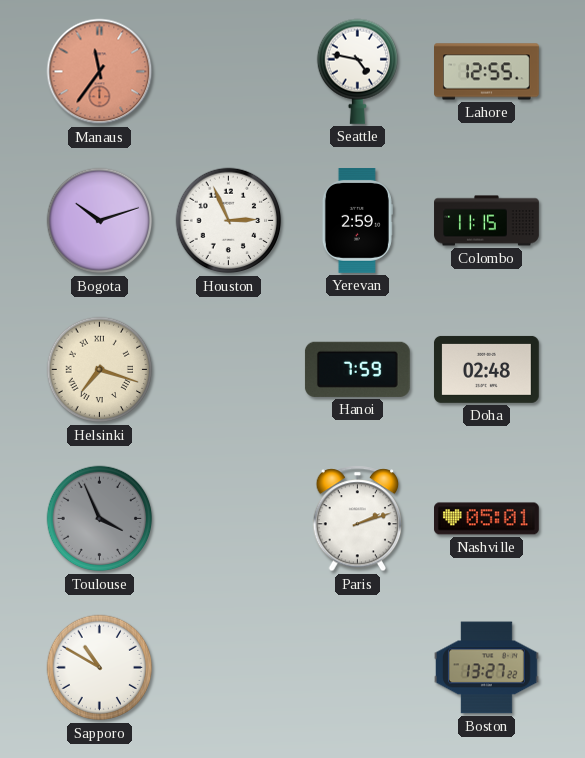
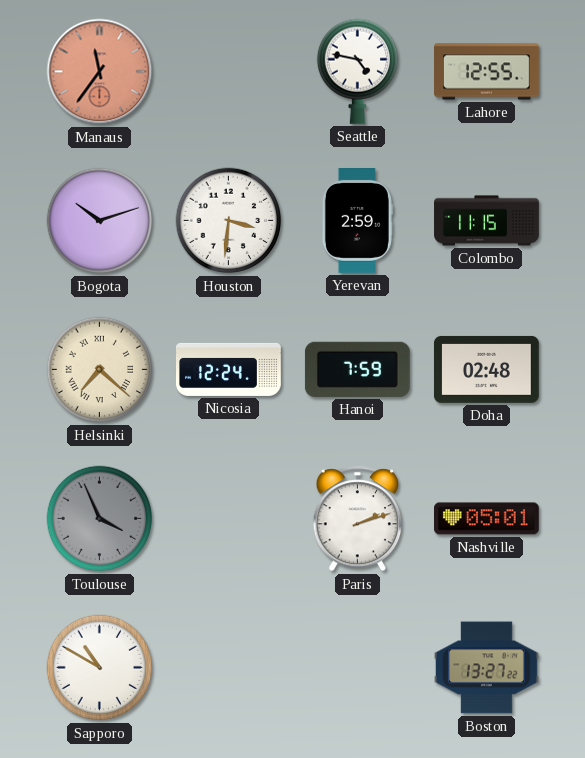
Houston: 2:56 -> 3:31 (229, 221)
Helsinki: 7:18 -> 7:22 (100, 370)
Nicosia: none -> 12:24 (229, 369)
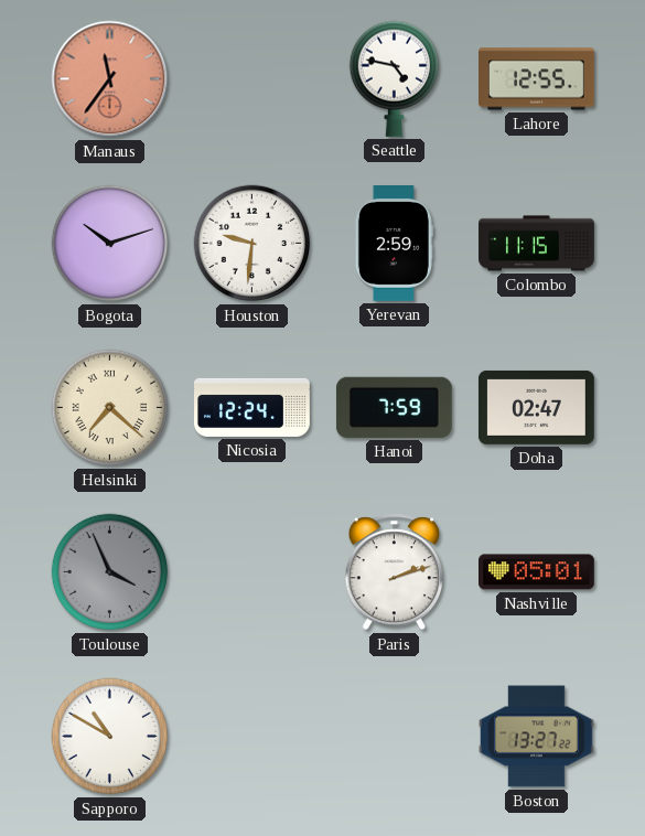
Houston: 3:31 -> 9:31 (252, 244)
Doha: 02:48 -> 02:47 (537, 407)
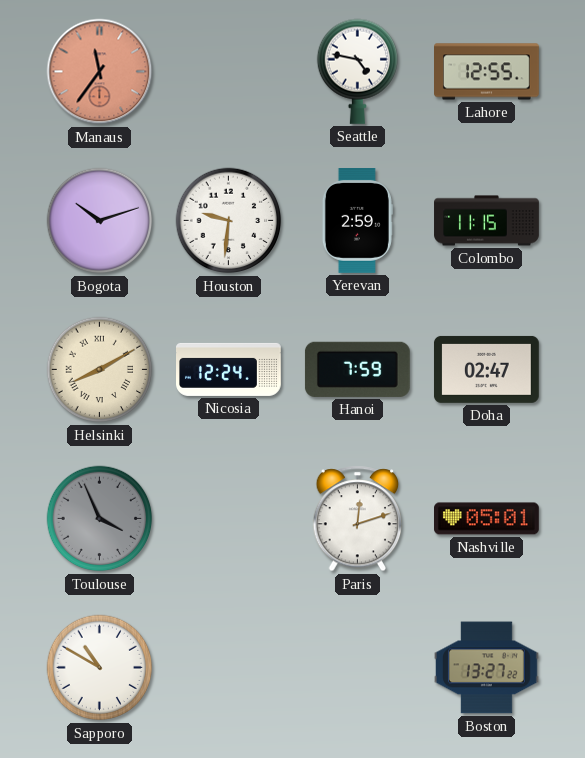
Helsinki: 7:22 -> 8:10 (100, 370)
Paris: 2:12 -> 12:12 (358, 519)
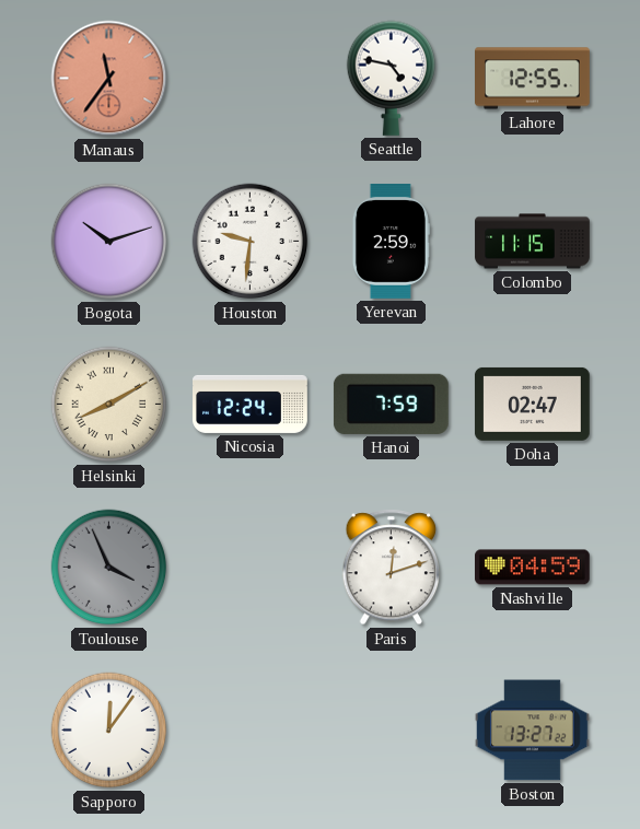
Nashville: 05:01 -> 04:59 (533, 568)
Sapporo: 10:50 -> 12:06 (109, 731)
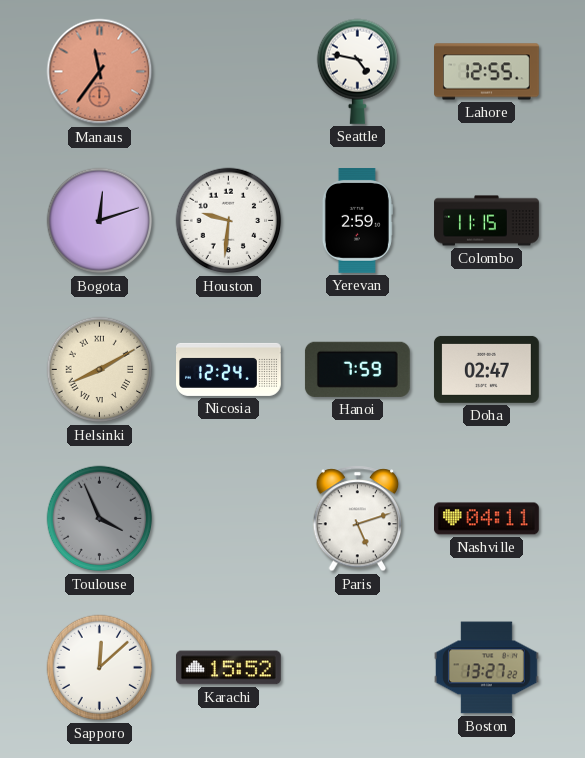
Bogota: 10:12 -> 12:12 (100, 221)
Paris: 12:12 -> 5:12 (358, 519)
Nashville: 04:59 -> 04:11 (487, 519)
Sapporo: 12:06 -> 12:08 (100, 668)
Karachi: none -> 15:52 (228, 668)
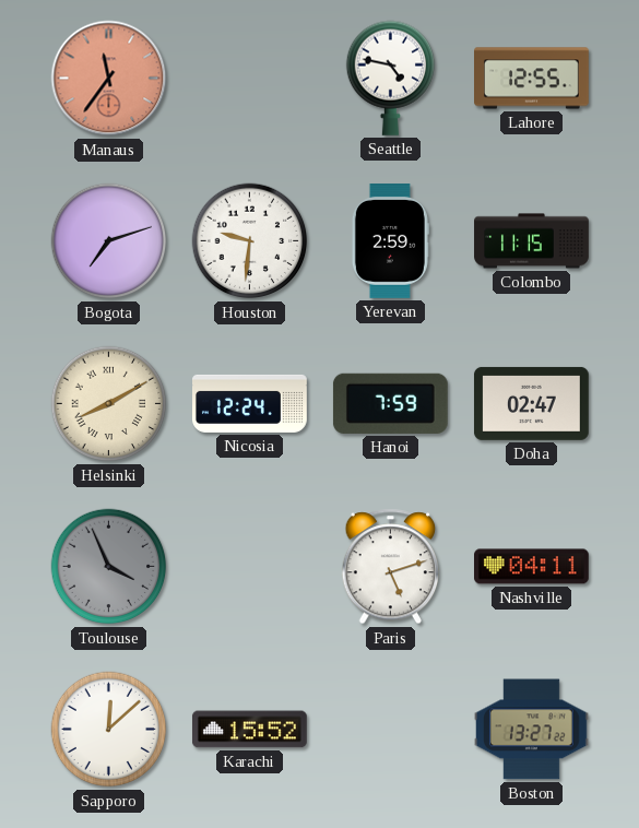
Bogota: 12:12 -> 7:12 (109, 241)
